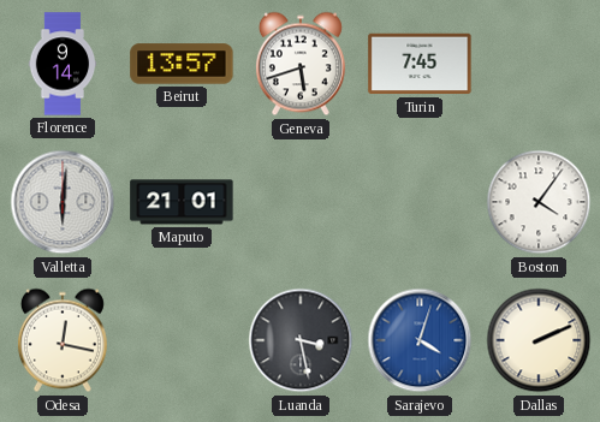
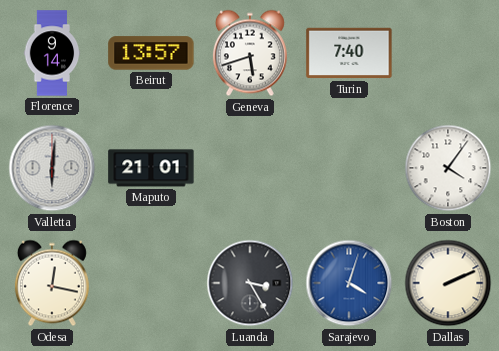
Turin: 7:45 -> 7:40 (349, 53)
Luanda: 3:28 -> 3:25 (250, 283)
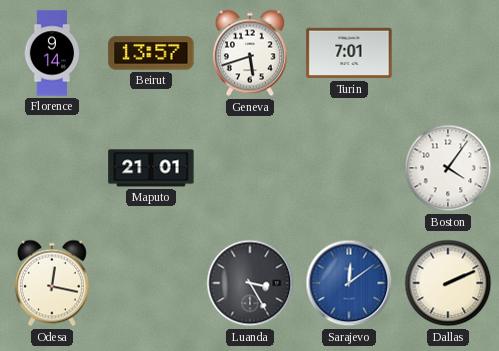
Turin: 7:40 -> 7:01 (349, 53)
Valletta: 6:01 -> none (52, 168)
Sarajevo: 4:03 -> 12:09 (349, 283)
